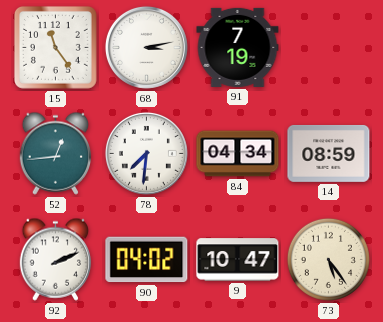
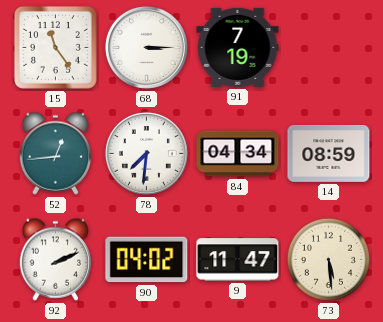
68: 3:13 -> 3:15 (146, 47)
9: 10:47 -> 11:47 (238, 260)
73: 5:24 -> 5:29 (328, 259)
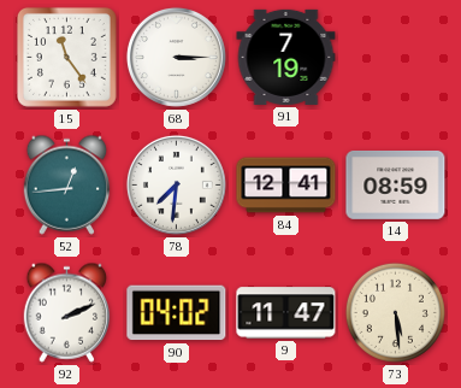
84: 04:34 -> 12:41 (286, 186)
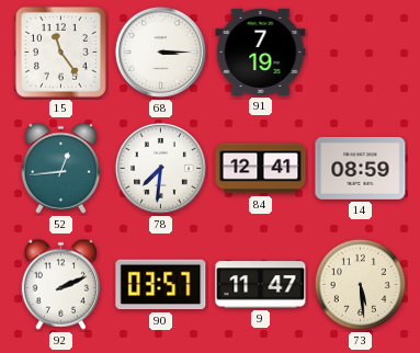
90: 04:02 -> 03:57 (161, 285)
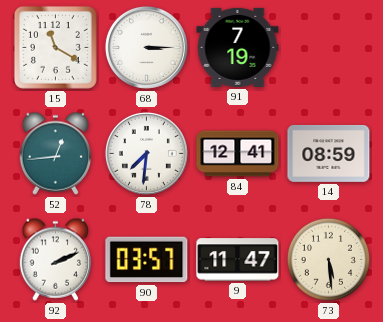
15: 11:24 -> 11:20 (56, 48)
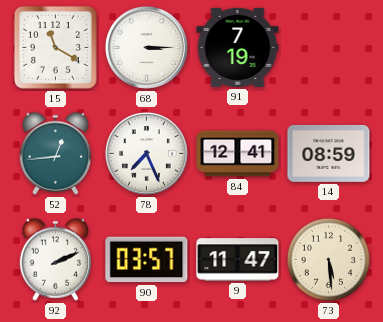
78: 7:31 -> 7:26 (146, 153)
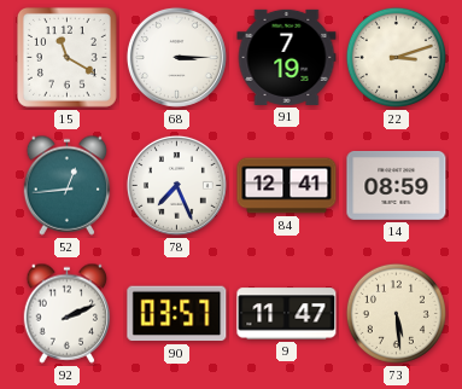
22: none -> 3:12 (396, 57)
